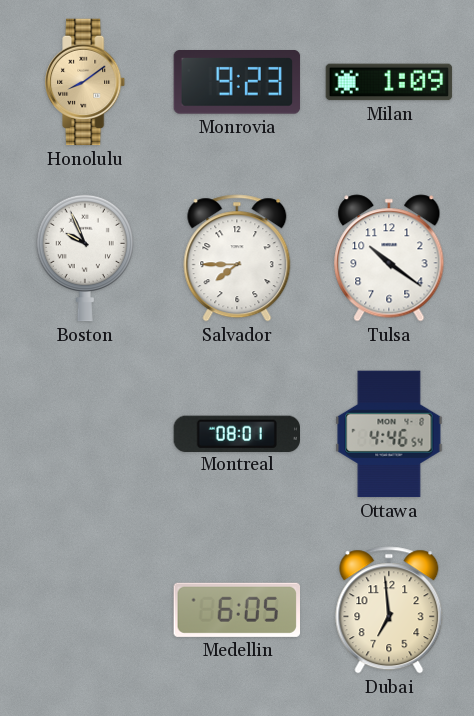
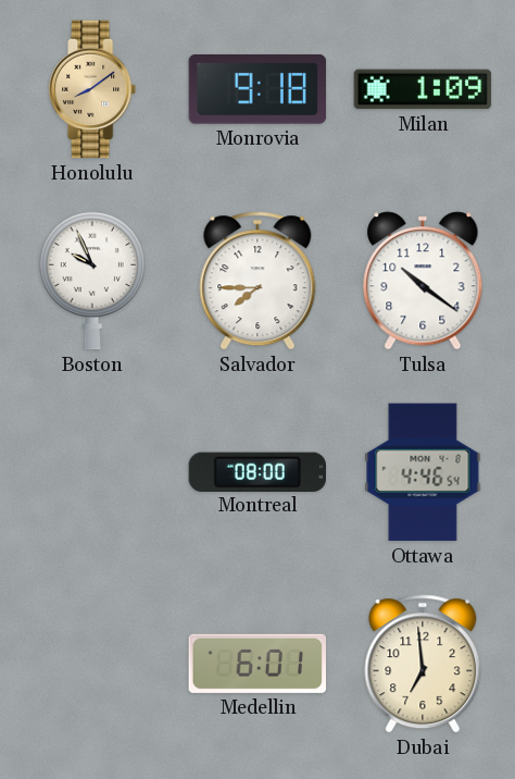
Monrovia: 9:23 -> 9:18 (257, 90)
Montreal: 08:01 -> 08:00 (256, 471)
Medellin: 6:05 -> 6:01 (256, 664)
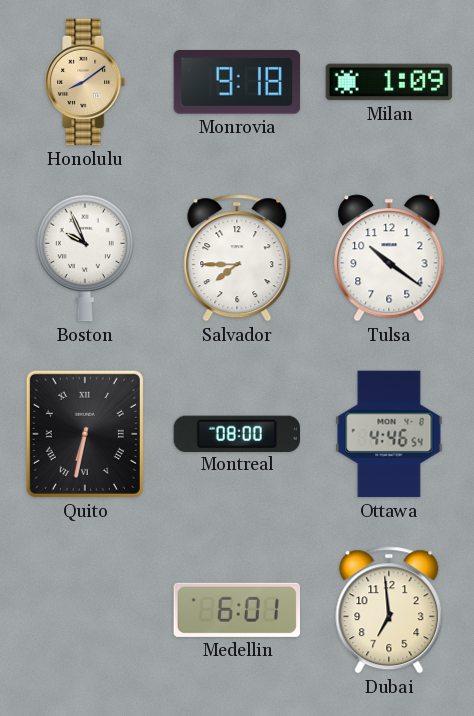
Quito: none -> 6:32 (85, 434)
